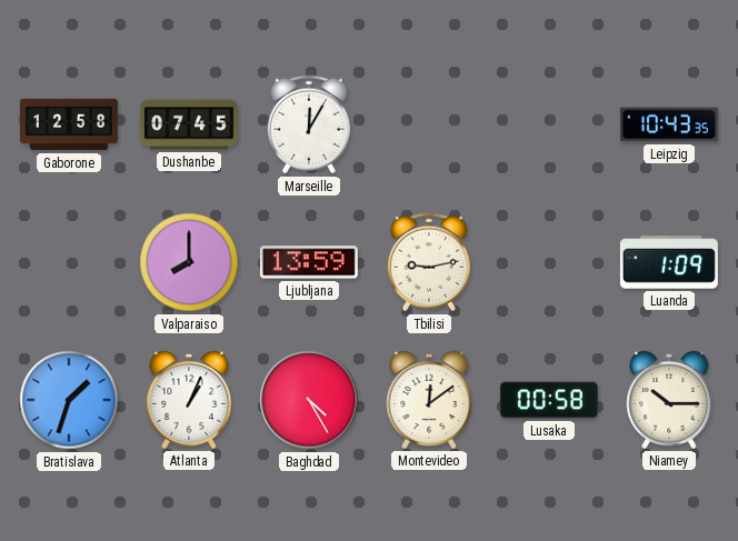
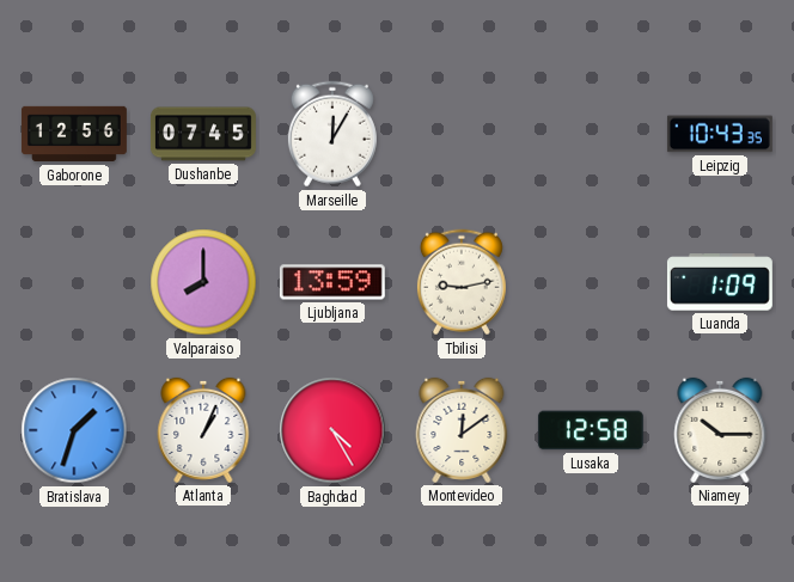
Gaborone: 12:58 -> 12:56 (74, 134)
Lusaka: 00:58 -> 12:58 (591, 430)
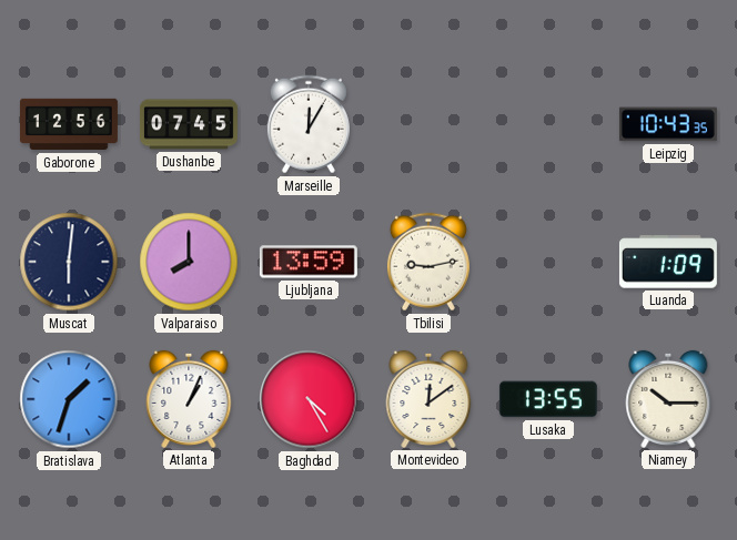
Muscat: none -> 6:01 (69, 262)
Lusaka: 12:58 -> 13:55 (548, 399)
